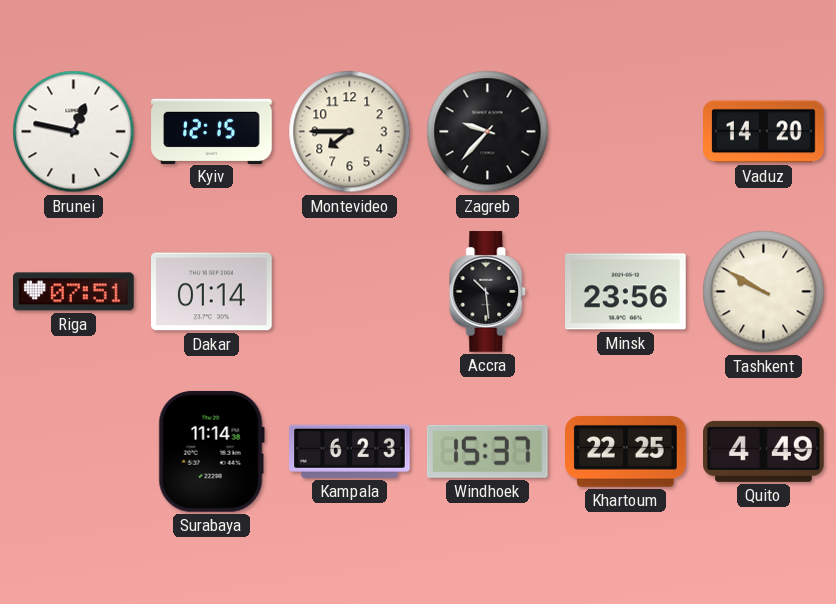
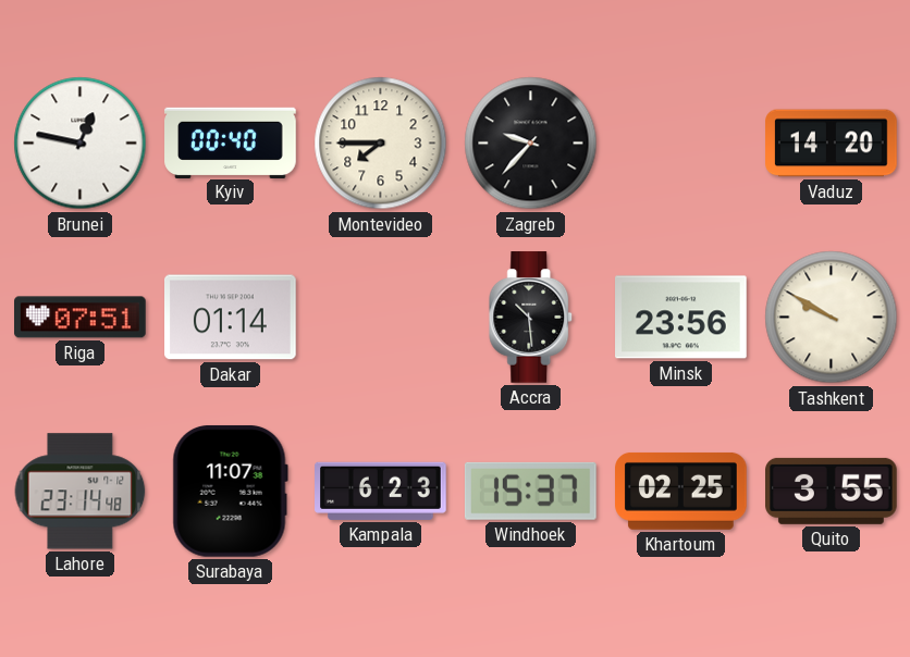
Kyiv: 12:15 -> 00:40 (231, 142)
Lahore: none -> 23:14 (81, 492)
Surabaya: 11:14 -> 11:07 (230, 491)
Khartoum: 22:25 -> 02:25 (681, 491)
Quito: 4:49 -> 3:55 (832, 491)
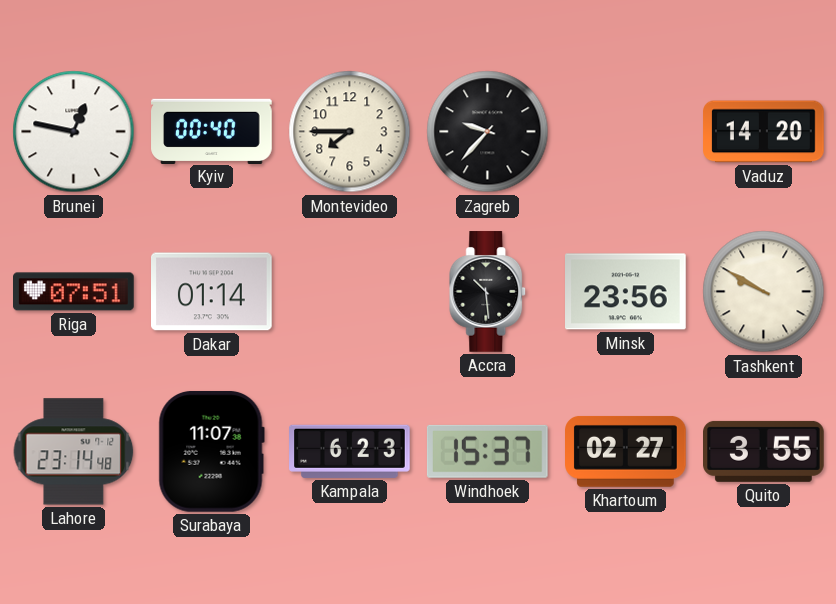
Khartoum: 02:25 -> 02:27 (626, 451)
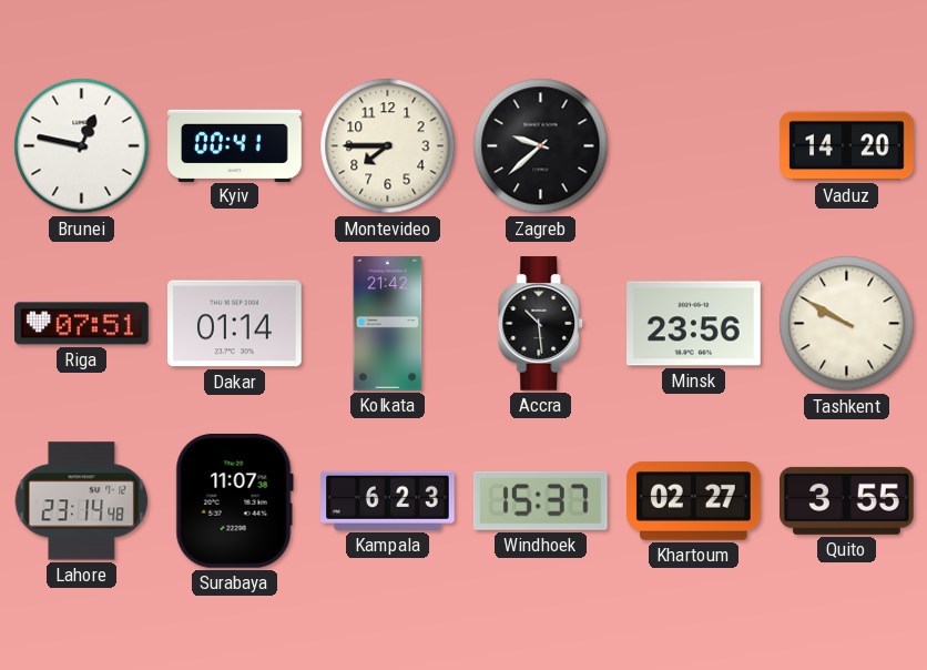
Kyiv: 00:40 -> 00:41 (235, 145)
Zagreb: 9:37 -> 9:38 (541, 146)
Kolkata: none -> 21:42 (388, 324)
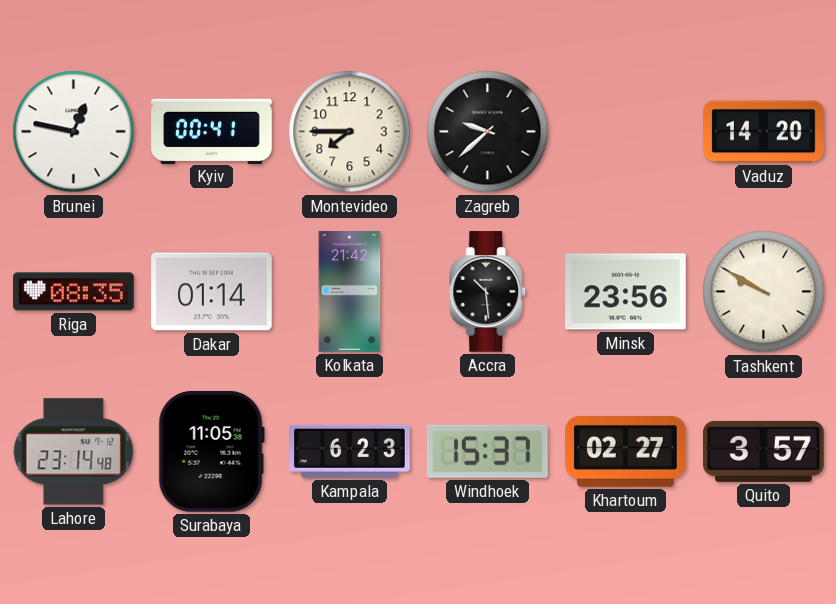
Riga: 07:51 -> 08:35 (74, 292)
Surabaya: 11:07 -> 11:05 (211, 451)
Quito: 3:55 -> 3:57 (764, 451)
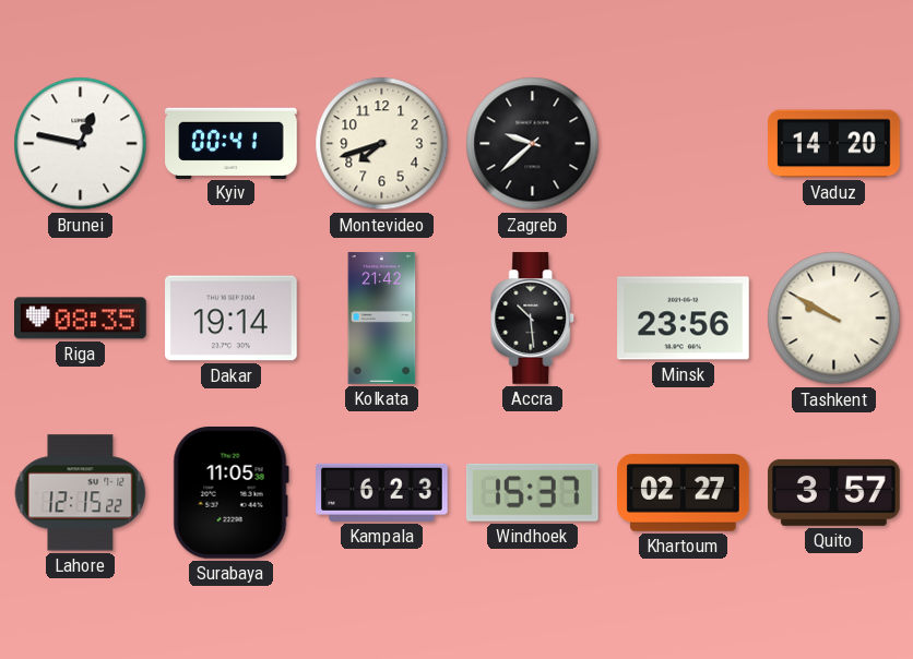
Montevideo: 7:45 -> 7:42 (382, 144)
Dakar: 01:14 -> 19:14 (232, 319)
Lahore: 23:14 -> 12:15 (81, 493)
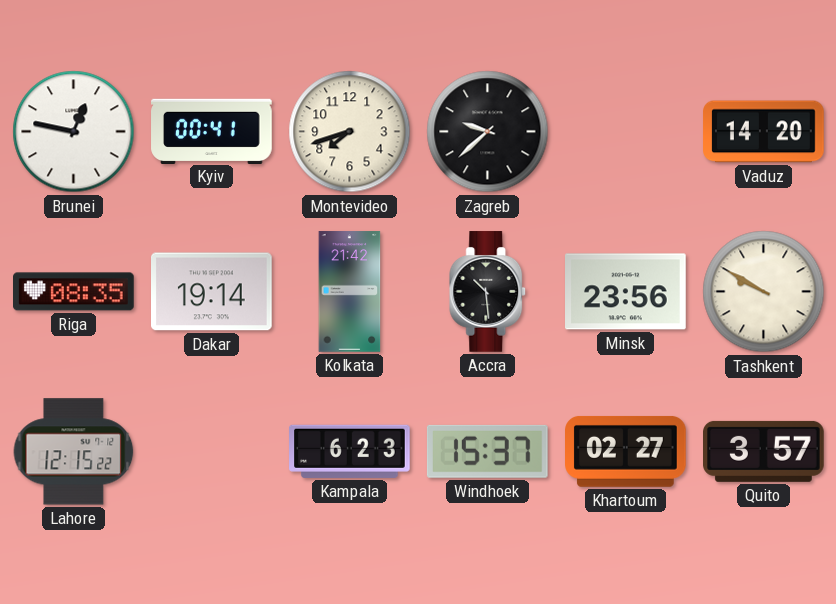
Surabaya: 11:05 -> none (230, 492)
